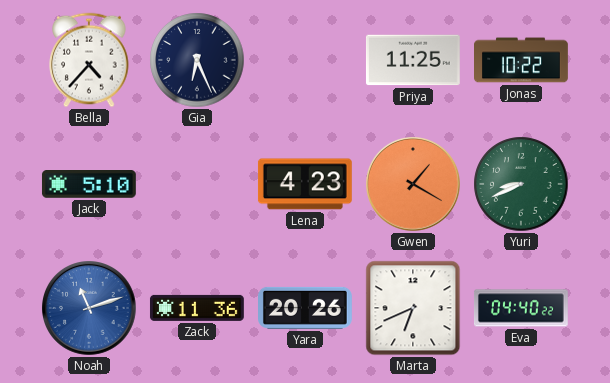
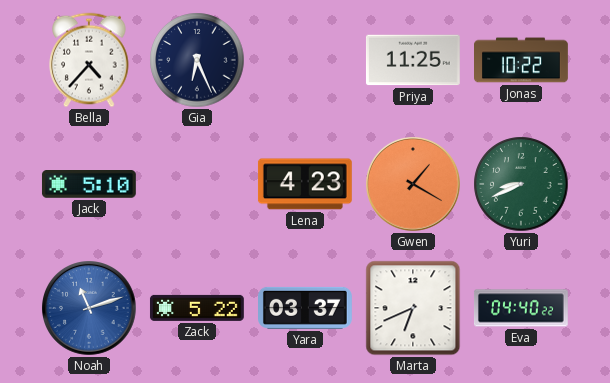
Zack: 11:36 -> 5:22 (197, 308)
Yara: 20:26 -> 03:37 (306, 308)
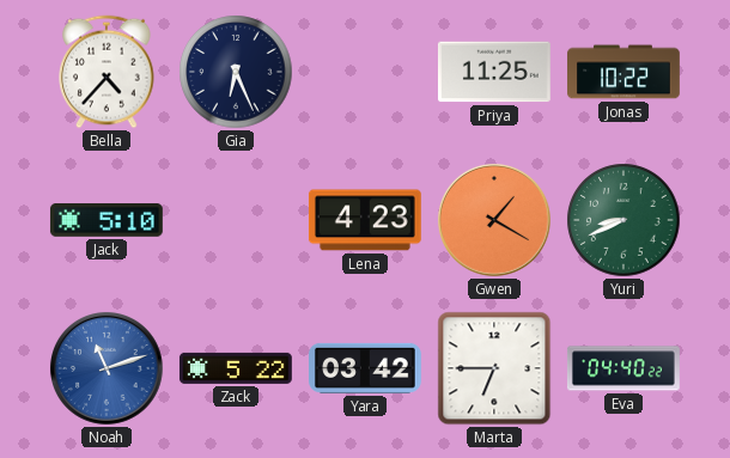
Yara: 03:37 -> 03:42 (366, 368)
Marta: 6:41 -> 6:45 (494, 368)
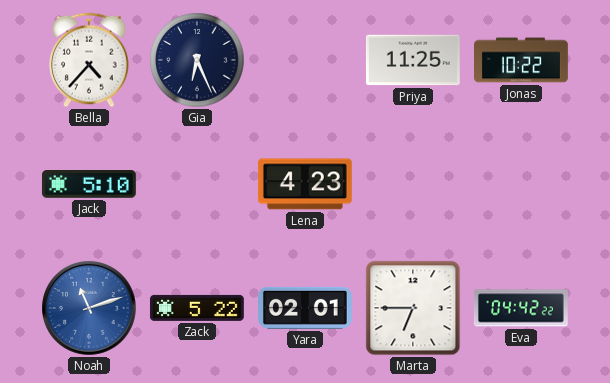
Gwen: 1:20 -> none (495, 221)
Yuri: 8:41 -> none (623, 220)
Yara: 03:42 -> 02:01 (306, 308)
Eva: 04:40 -> 04:42 (521, 308)
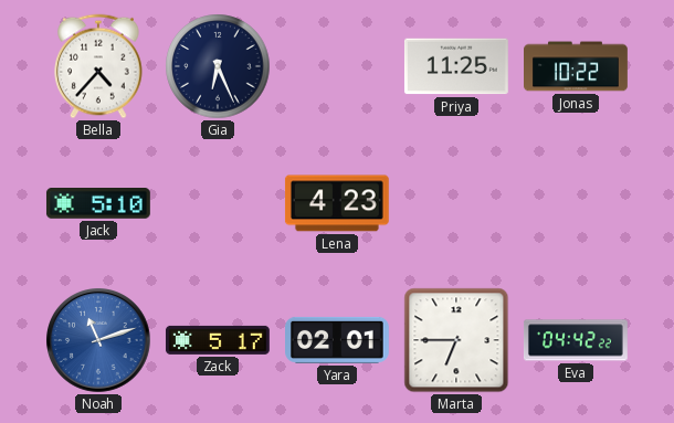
Zack: 5:22 -> 5:17 (218, 340)
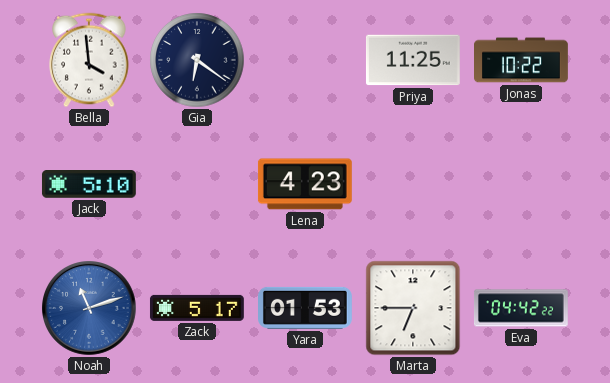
Bella: 4:37 -> 3:59 (89, 60)
Gia: 6:26 -> 6:21 (197, 60)
Yara: 02:01 -> 01:53 (306, 308)
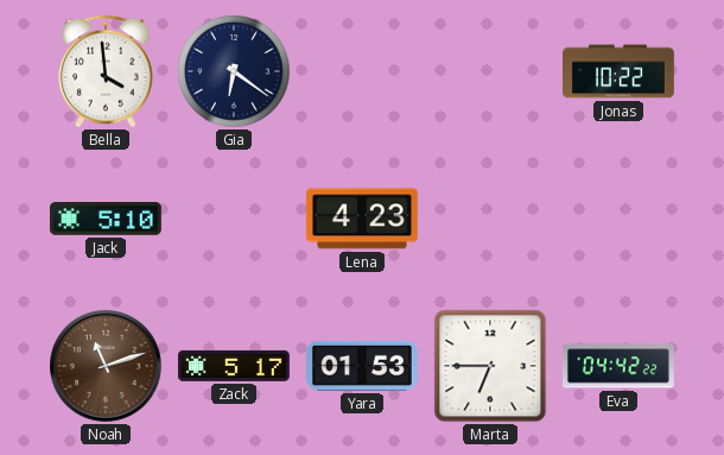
Priya: 11:25 -> none (413, 60)
Noah dial: blue -> brown (107, 367)
